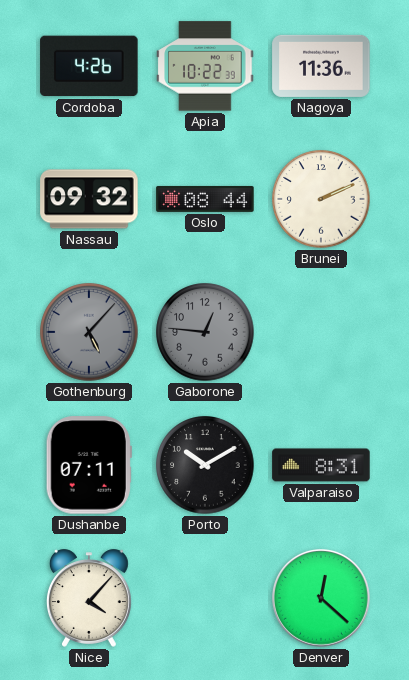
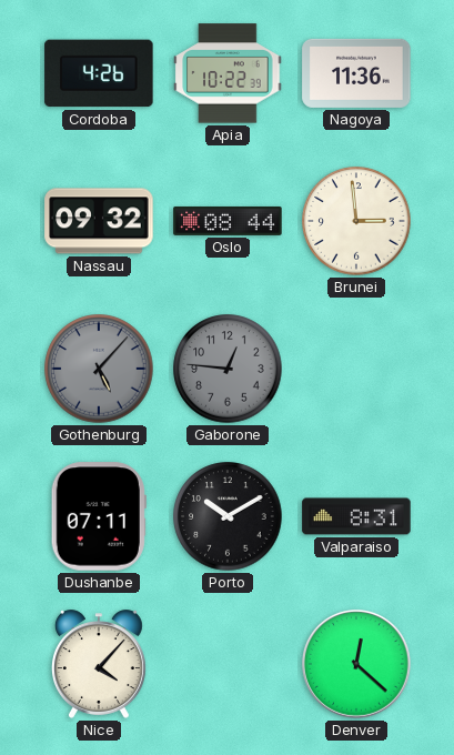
Brunei: 2:11 -> 2:59 (356, 221)
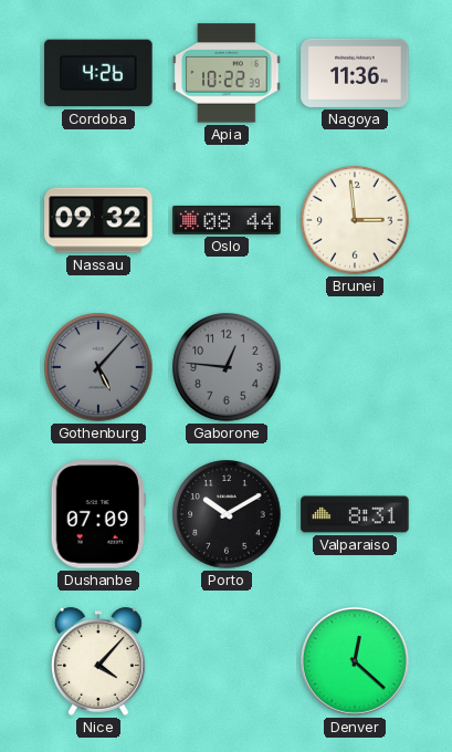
Dushanbe: 07:11 -> 07:09 (98, 514)
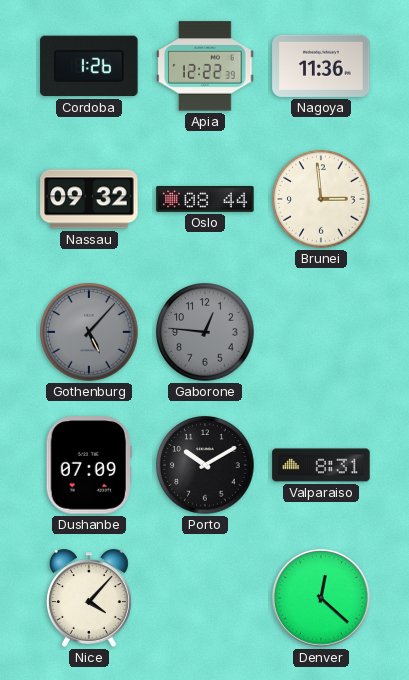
Cordoba: 4:26 -> 1:26 (89, 66)
Apia: 10:22 -> 12:22 (205, 66)
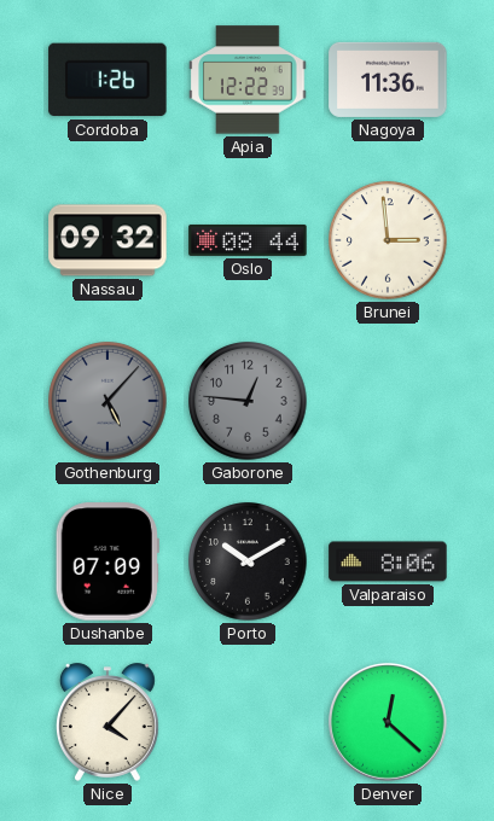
Valparaiso: 8:31 -> 8:06 (388, 561)
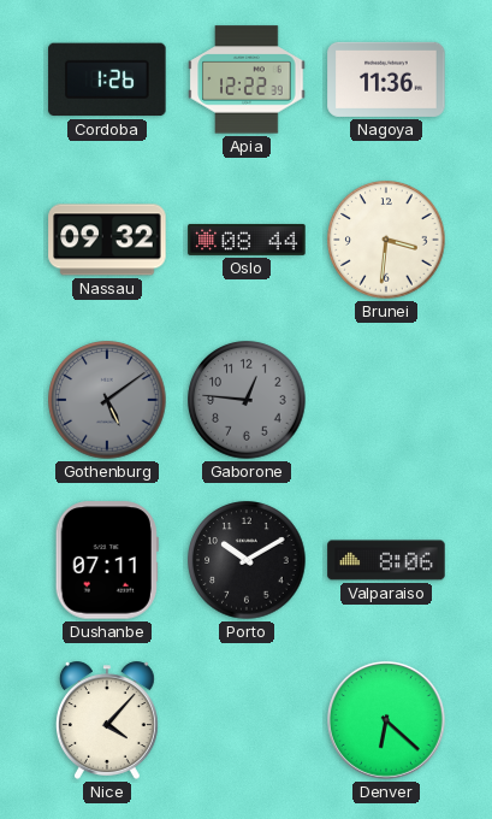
Brunei: 2:59 -> 3:31 (386, 240)
Gothenburg: 5:07 -> 5:09 (107, 400)
Dushanbe: 07:09 -> 07:11 (107, 560)
Denver: 12:22 -> 6:22 (386, 720)
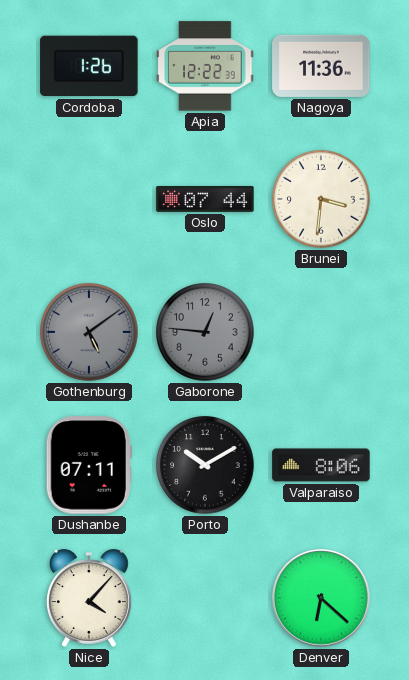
Nassau: 09:32 -> none (107, 240)
Oslo: 08:44 -> 07:44 (205, 199)
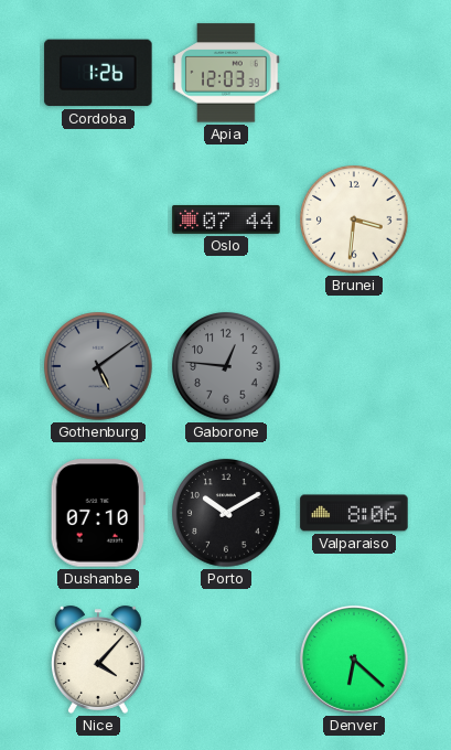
Apia: 12:22 -> 12:03 (226, 73)
Nagoya: 11:36 -> none (321, 66)
Dushanbe: 07:11 -> 07:10 (98, 513)
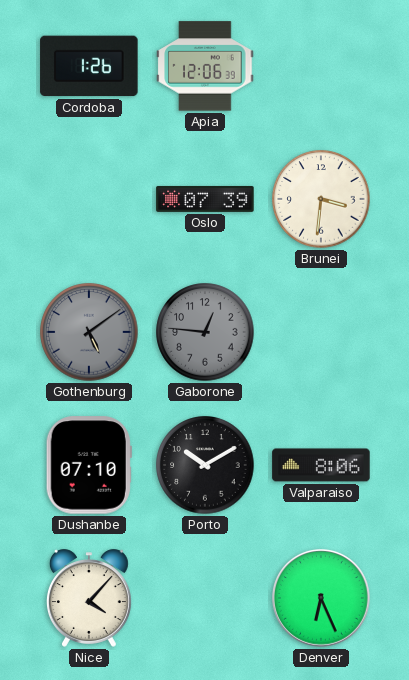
Apia: 12:03 -> 12:06 (205, 66)
Oslo: 07:44 -> 07:39 (205, 199)
Denver: 6:22 -> 6:26 (321, 598)
